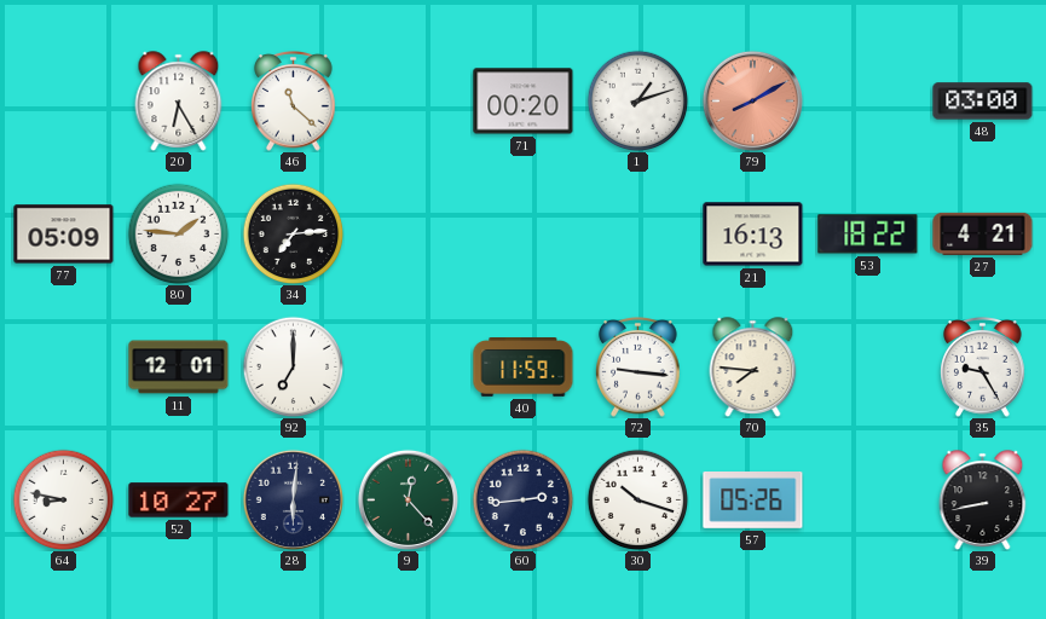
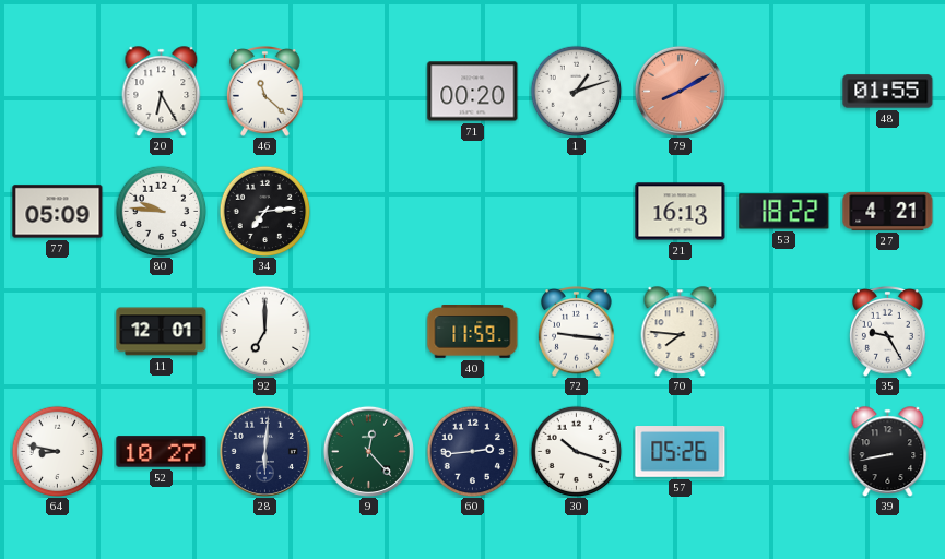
48: 03:00 -> 01:55 (888, 92)
80: 1:46 -> 9:46 (161, 211)
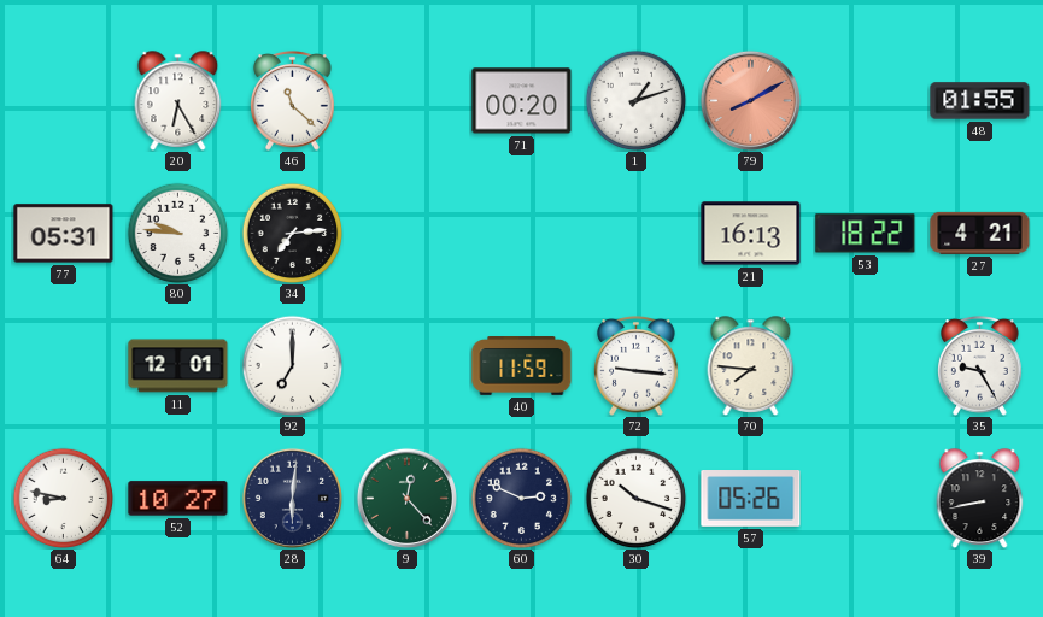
77: 05:09 -> 05:31 (64, 234)
60: 2:44 -> 2:49 (521, 498)
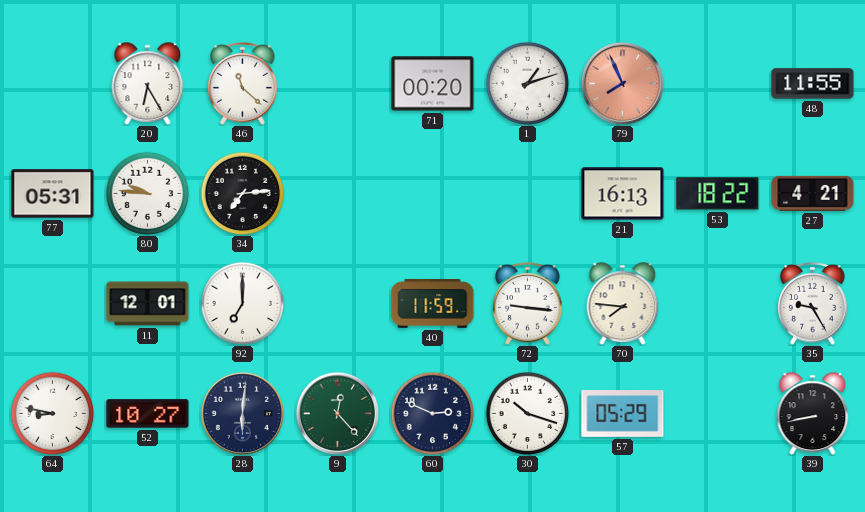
79: 8:10 -> 7:56 (622, 83)
48: 01:55 -> 11:55 (813, 84)
57: 05:26 -> 05:29 (623, 414)
